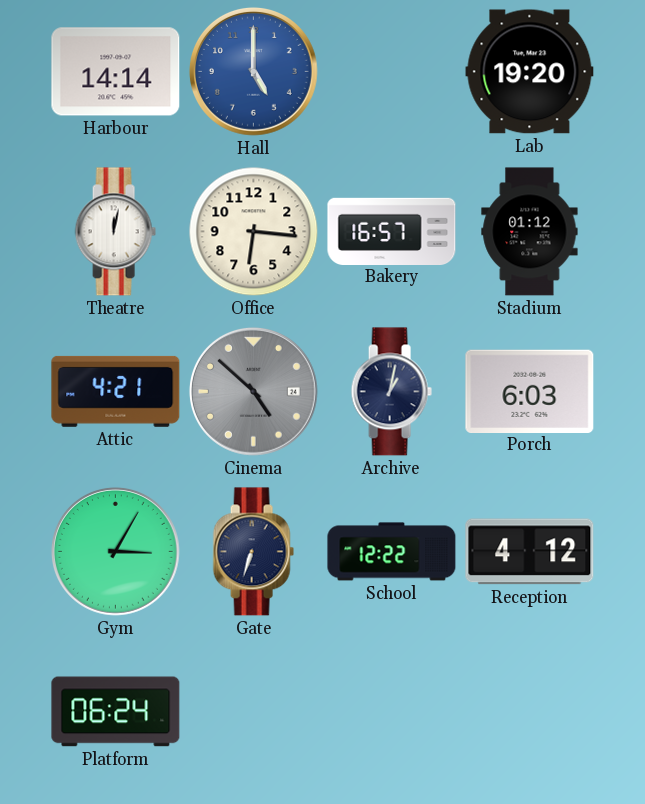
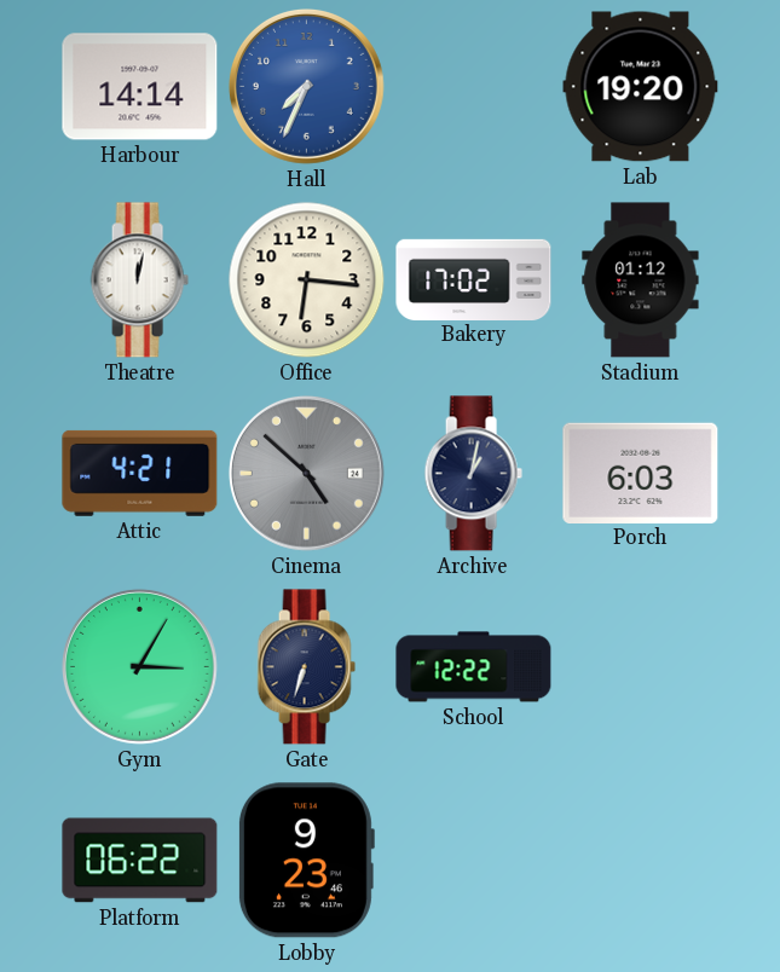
Hall: 5:00 -> 7:34 (306, 86)
Bakery: 16:57 -> 17:02 (474, 279)
Reception: 4:12 -> none (530, 552)
Platform: 06:24 -> 06:22 (140, 861)
Lobby: none -> 9:23 (306, 861)
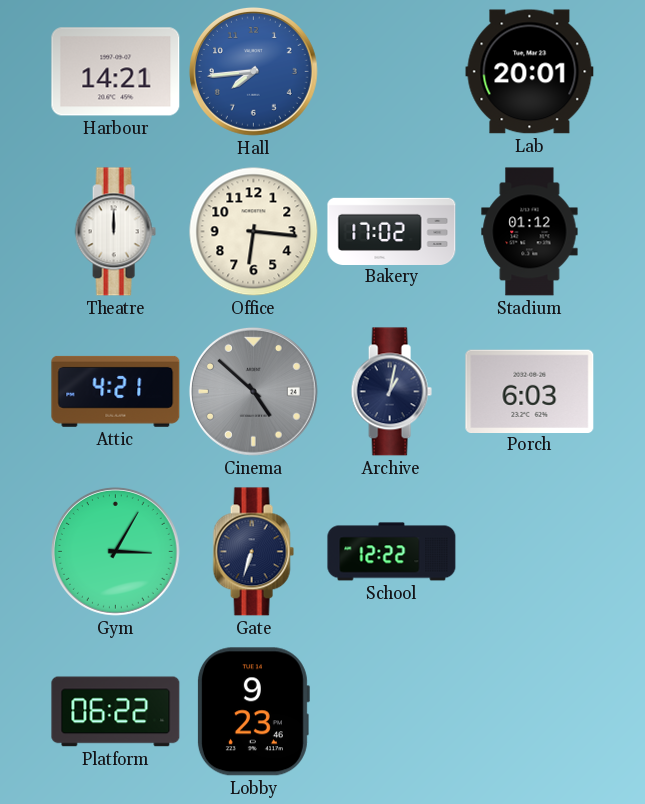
Harbour: 14:14 -> 14:21 (116, 72)
Hall: 7:34 -> 7:44 (253, 71)
Lab: 19:20 -> 20:01 (530, 72)
Theatre: 12:02 -> 12:00 (115, 232)
